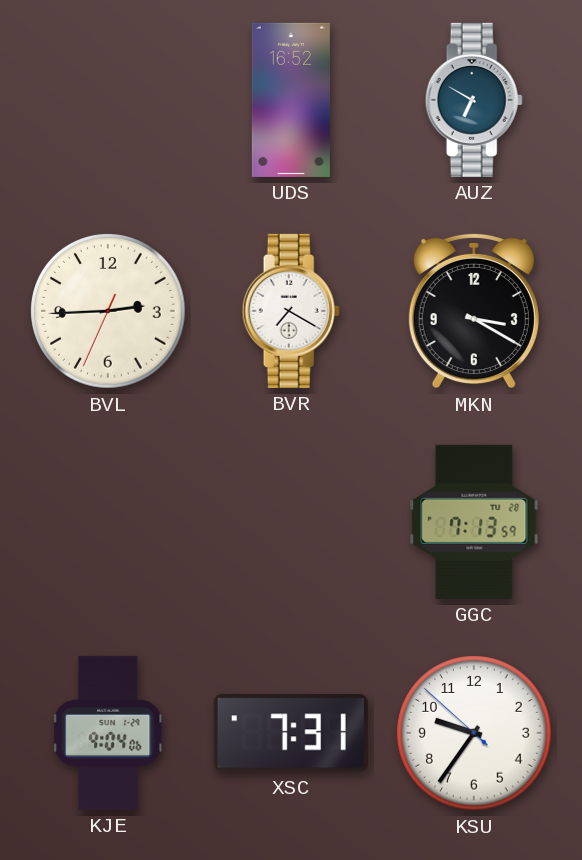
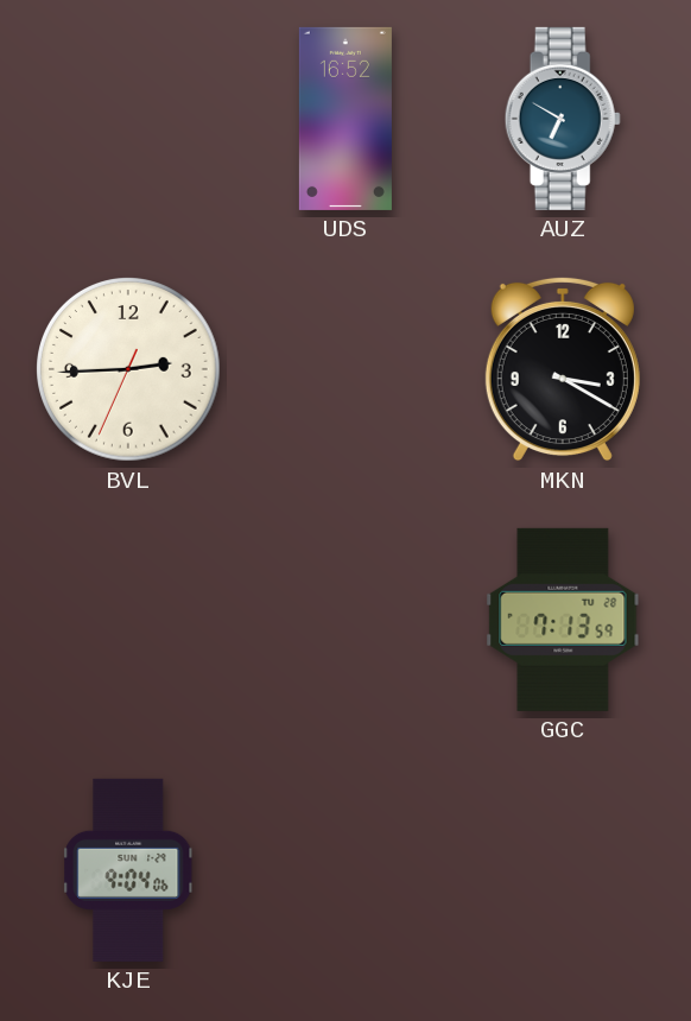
BVR: 7:20 -> none (291, 311)
XSC: 7:31 -> none (291, 733)
KSU: 9:35 -> none (475, 734)
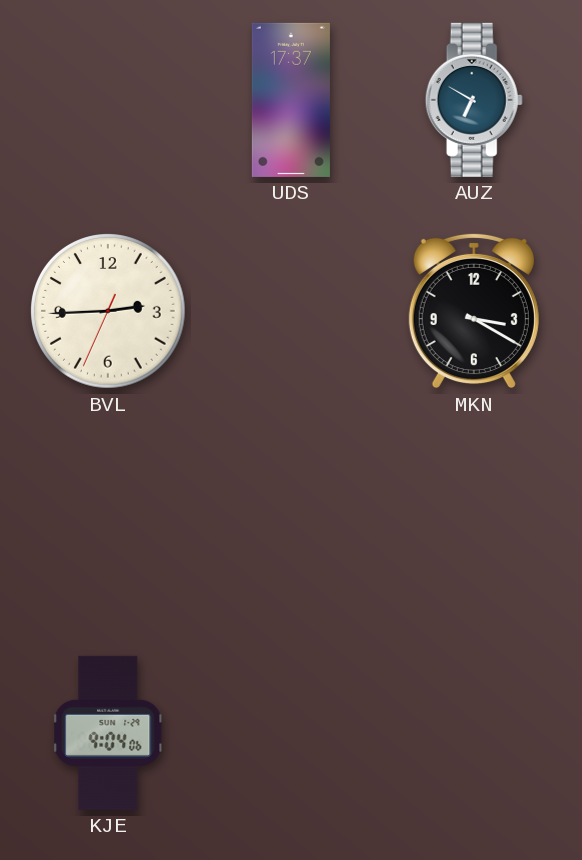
UDS: 16:52 -> 17:37 (291, 100)
GGC: 7:13 -> none (563, 620)
